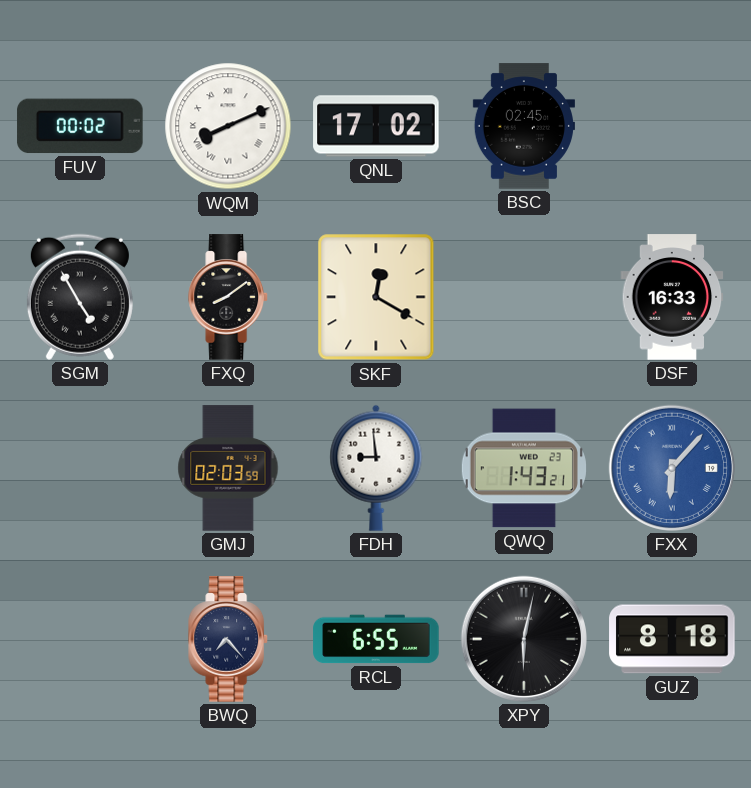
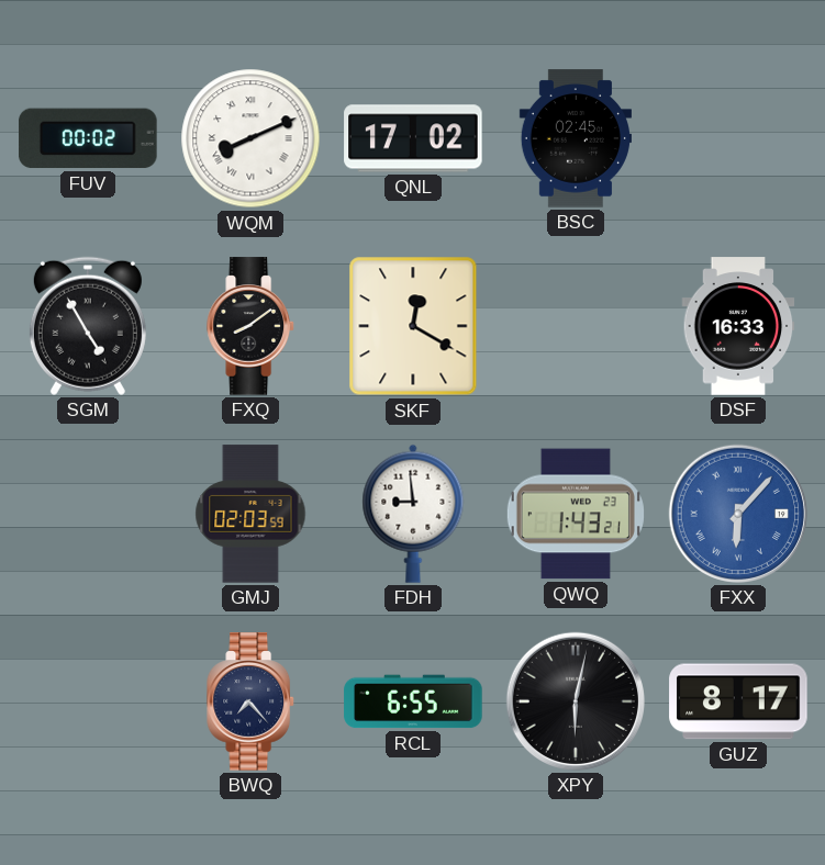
GUZ: 8:18 -> 8:17 (738, 701)
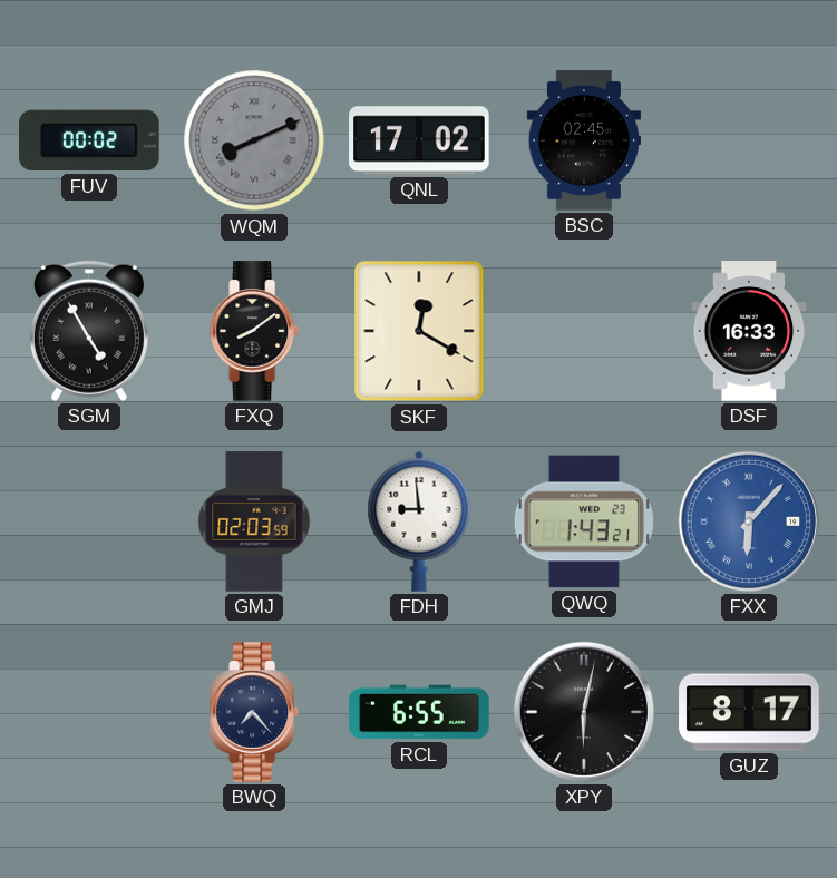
WQM dial: white -> grey (254, 140)
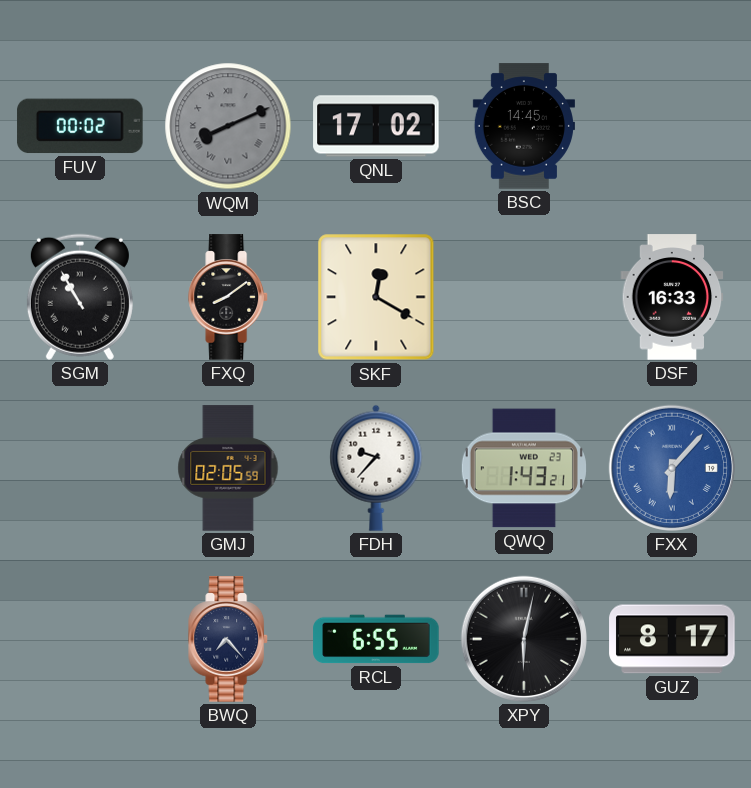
BSC: 02:45 -> 14:45 (524, 126)
SGM: 4:55 -> 10:55 (80, 297)
GMJ: 02:03 -> 02:05 (228, 468)
FDH: 8:59 -> 9:37 (376, 468)
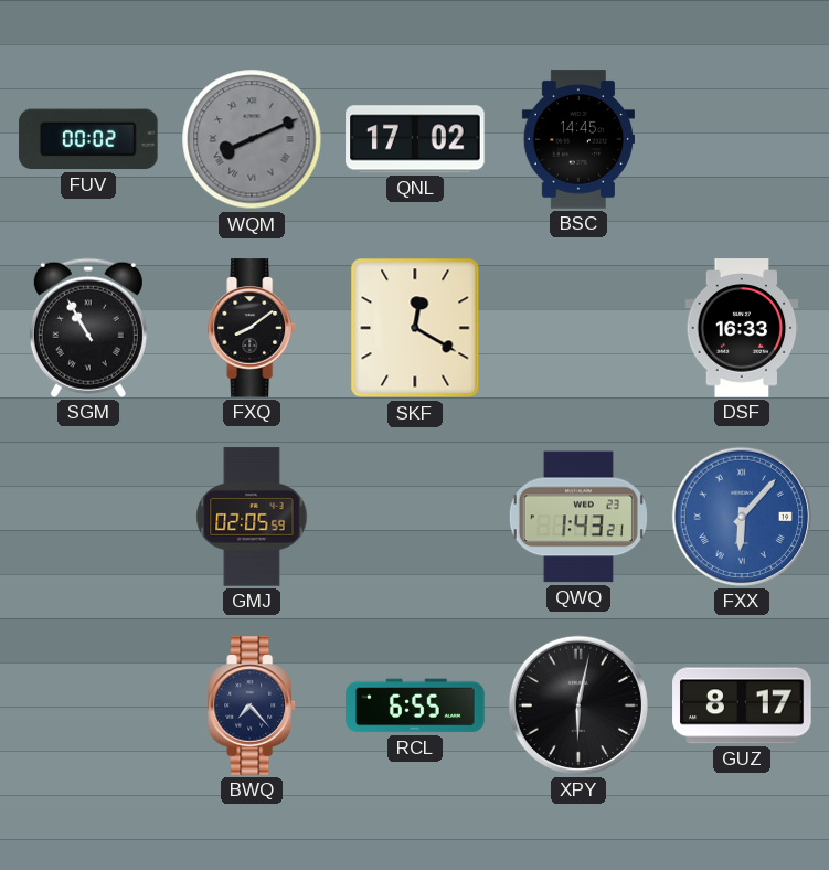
FDH: 9:37 -> none (376, 468)
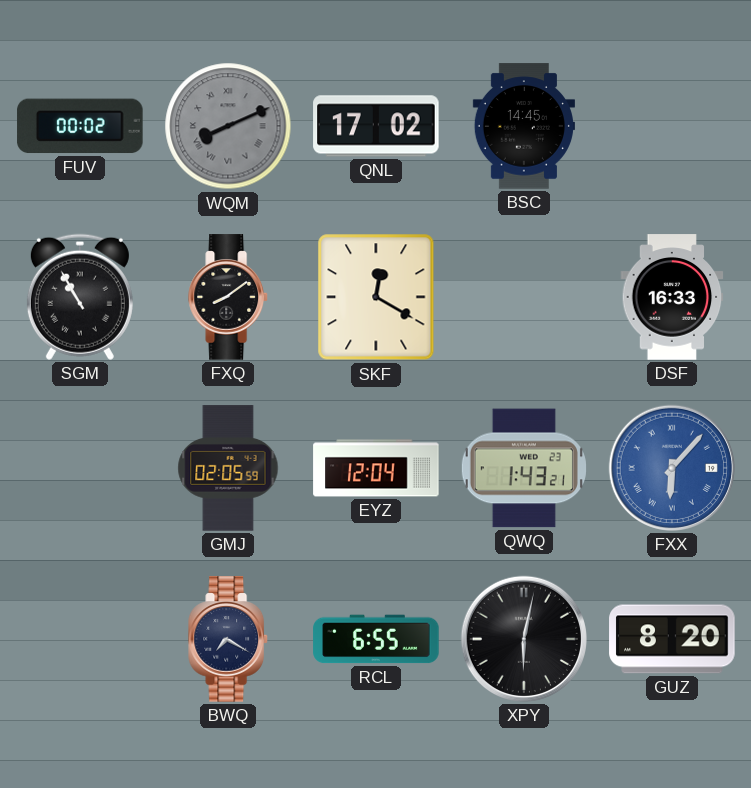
EYZ: none -> 12:04 (376, 468)
BWQ: 7:23 -> 7:20 (229, 639)
GUZ: 8:17 -> 8:20 (672, 639)
